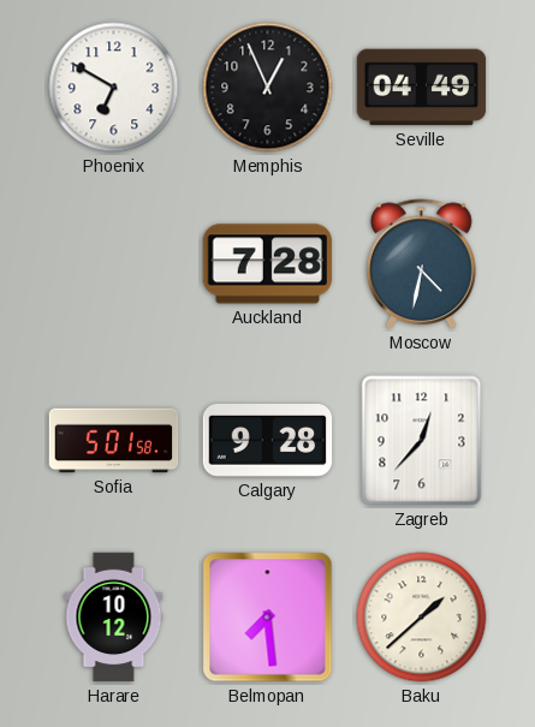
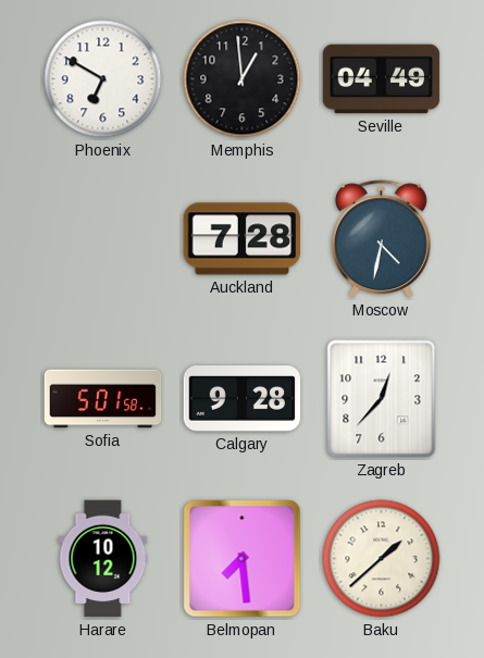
Memphis: 12:56 -> 12:59 (243, 79)
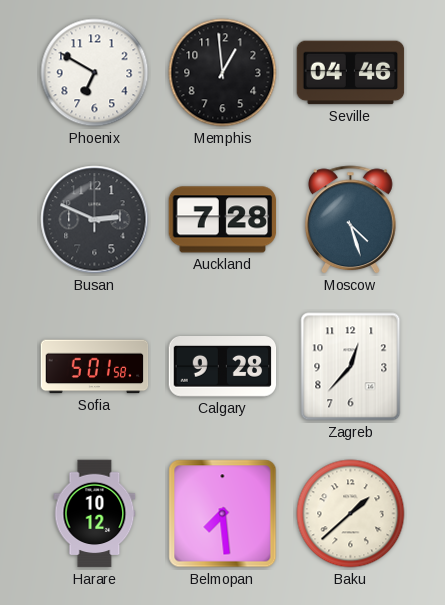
Seville: 04:49 -> 04:46 (351, 73)
Busan: none -> 2:49 (95, 220)
Moscow: 4:32 -> 4:27 (350, 220)
